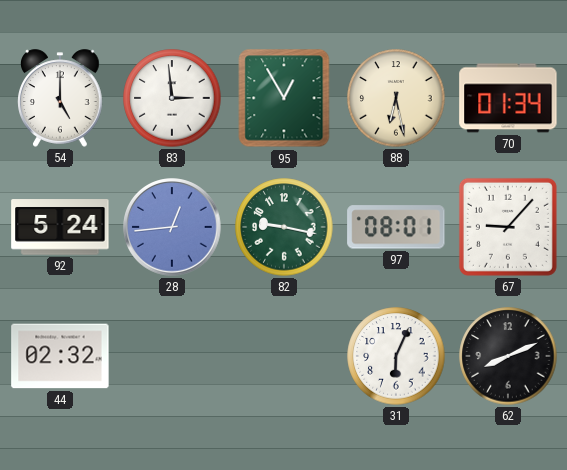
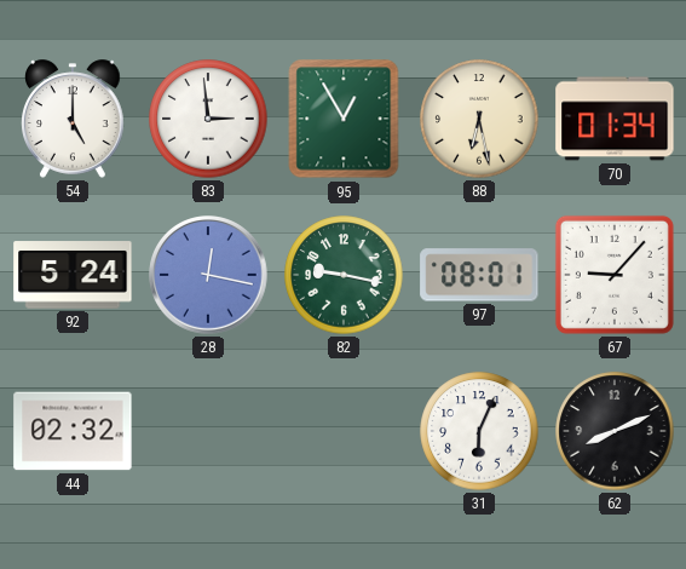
28: 12:44 -> 12:17 (208, 275)
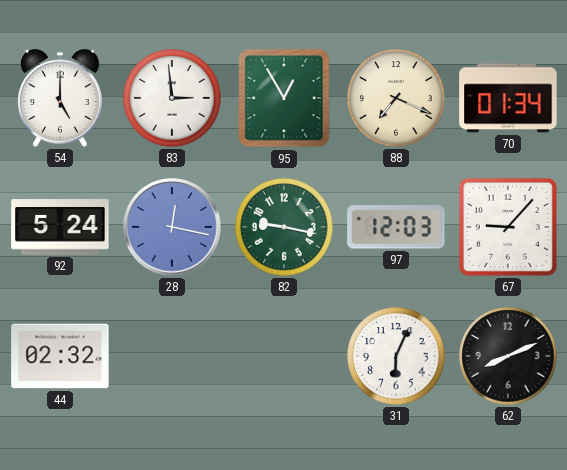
88: 6:28 -> 7:19 (396, 98)
97: 08:01 -> 12:03 (396, 227)
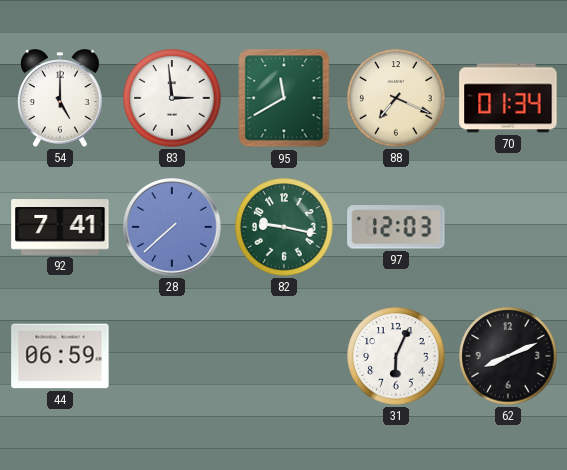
95: 12:55 -> 11:40 (284, 98)
92: 5:24 -> 7:41 (60, 227)
28: 12:17 -> 7:38 (172, 227)
67: 9:07 -> none (508, 227)
44: 02:32 -> 06:59 (60, 356)
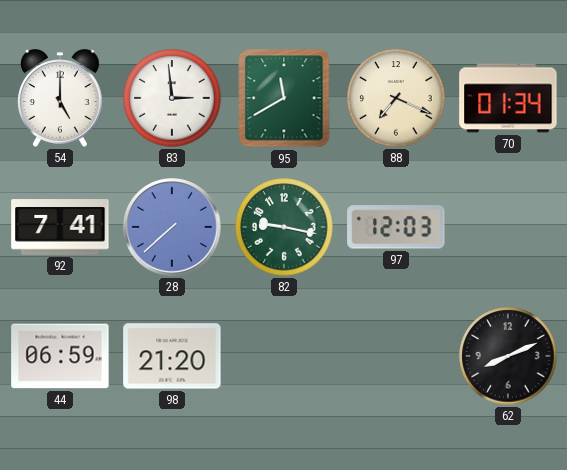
98: none -> 21:20 (172, 356)
31: 6:04 -> none (396, 356)
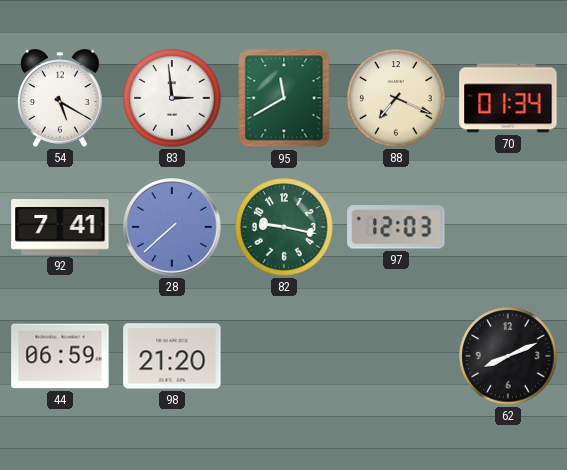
54: 5:00 -> 5:20 (61, 98)
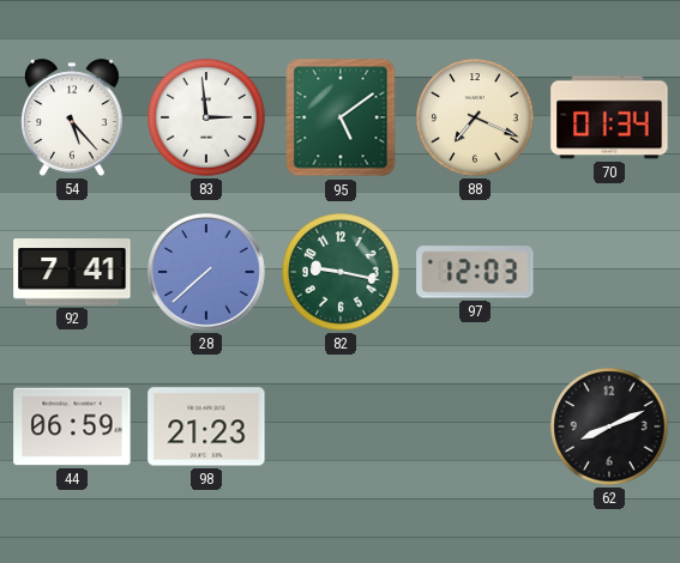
54: 5:20 -> 5:23 (73, 117)
95: 11:40 -> 5:09 (341, 117)
98: 21:20 -> 21:23 (206, 426)
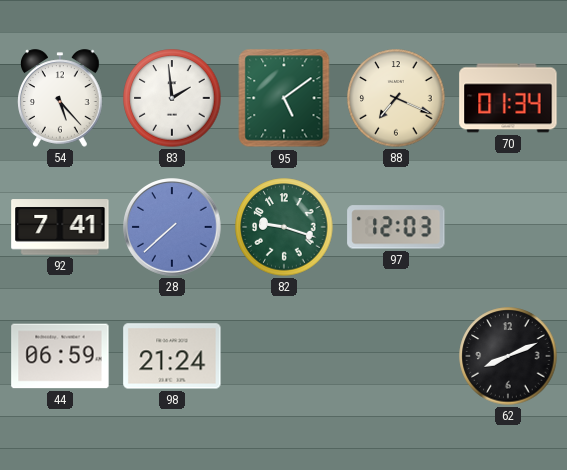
83: 2:59 -> 1:59 (172, 98)
82: 9:17 -> 9:18 (284, 227)
98: 21:23 -> 21:24 (172, 356)
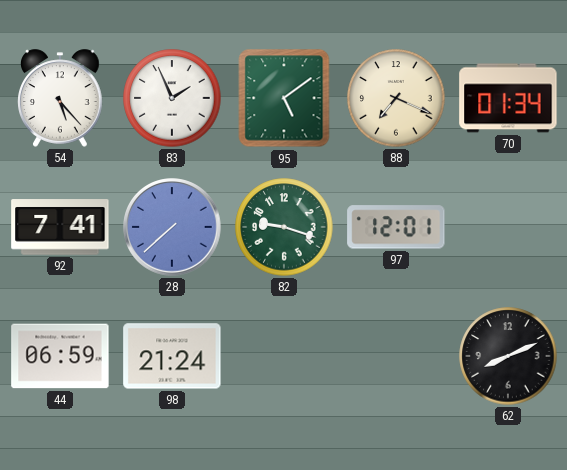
83: 1:59 -> 1:56 (172, 98)
97: 12:03 -> 12:01 (396, 227)
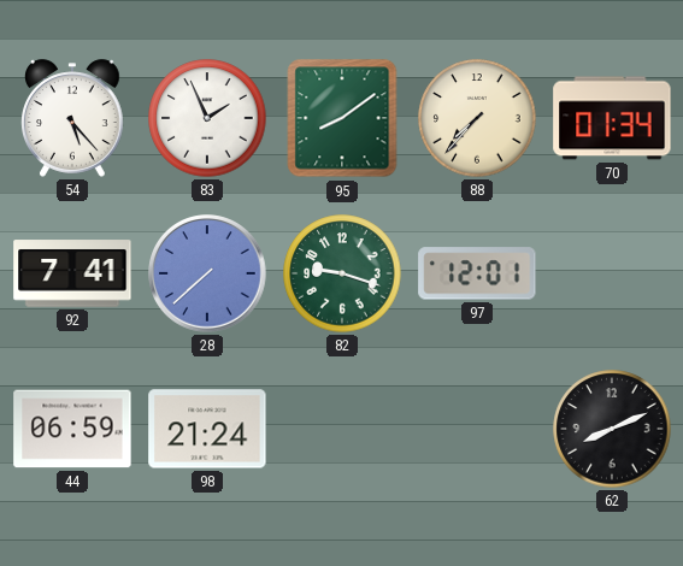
95: 5:09 -> 8:09 (342, 118)
88: 7:19 -> 7:37 (477, 118)
